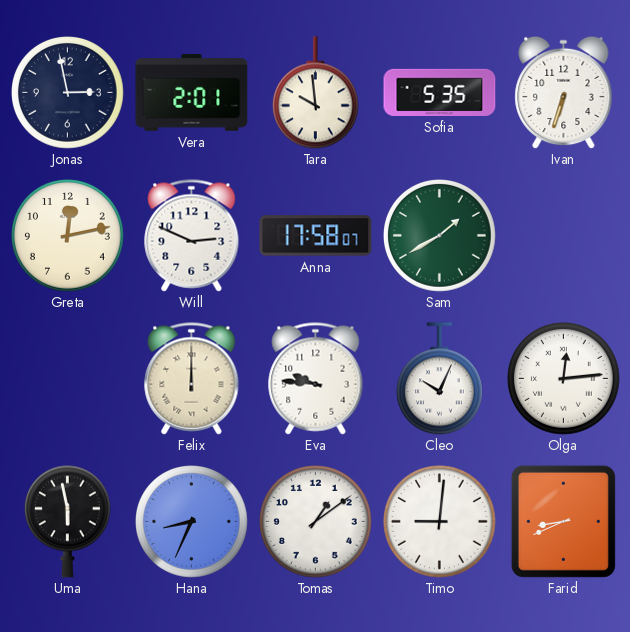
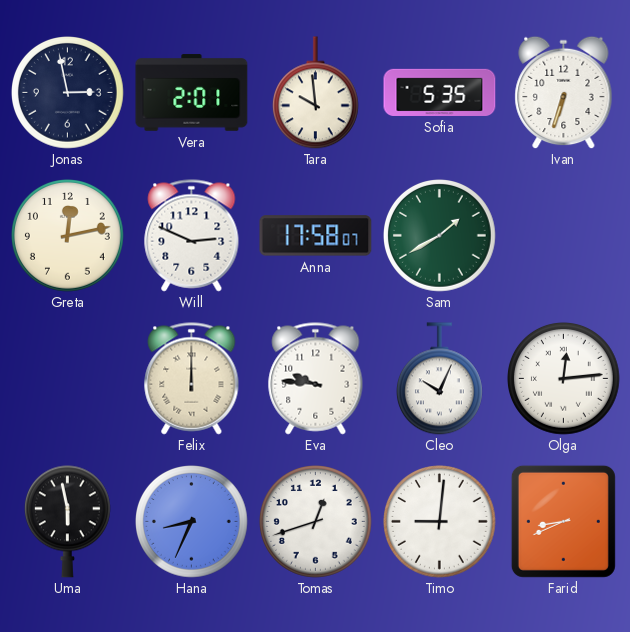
Tomas: 1:09 -> 12:42 (316, 522)
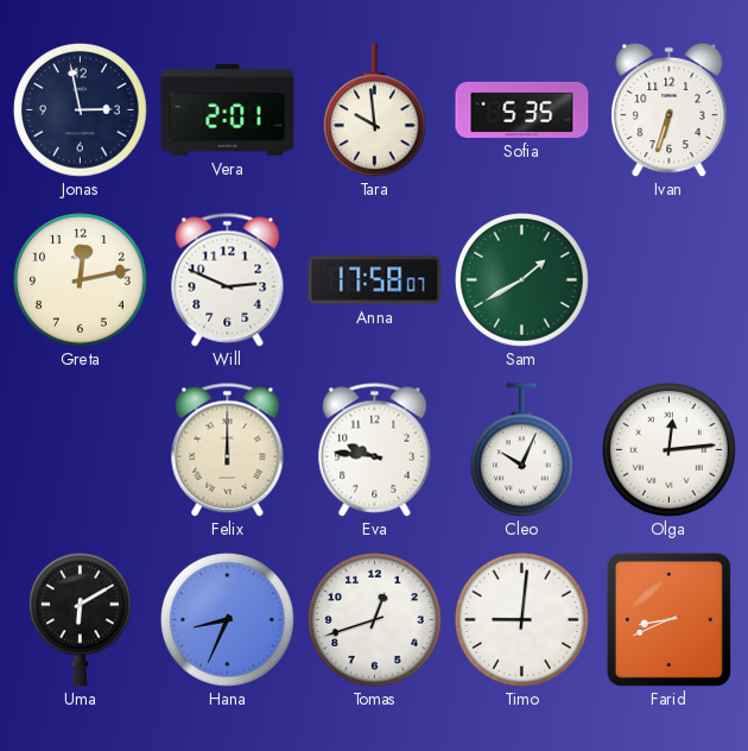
Uma: 5:58 -> 6:10 (80, 619)
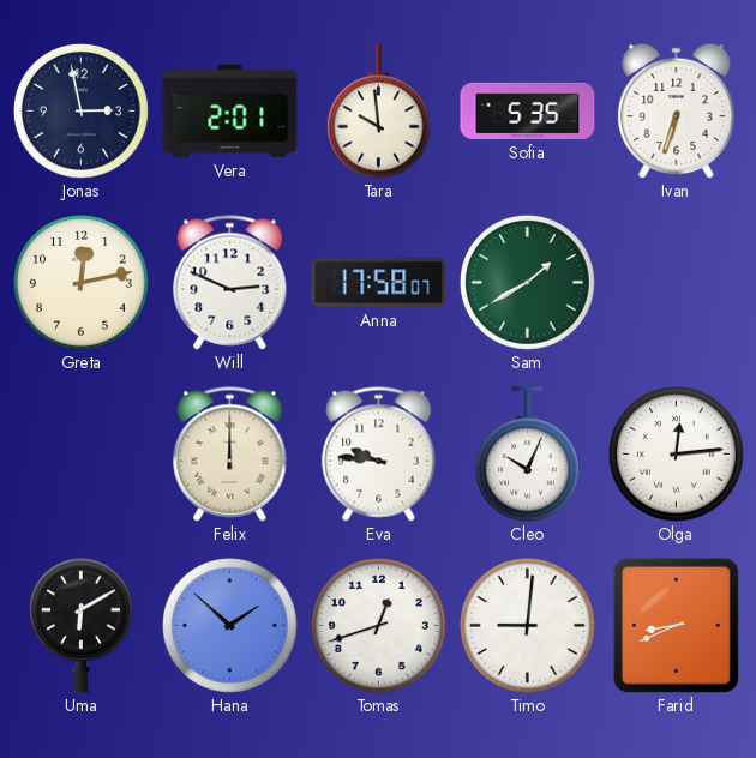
Hana: 8:34 -> 1:52 (230, 626)
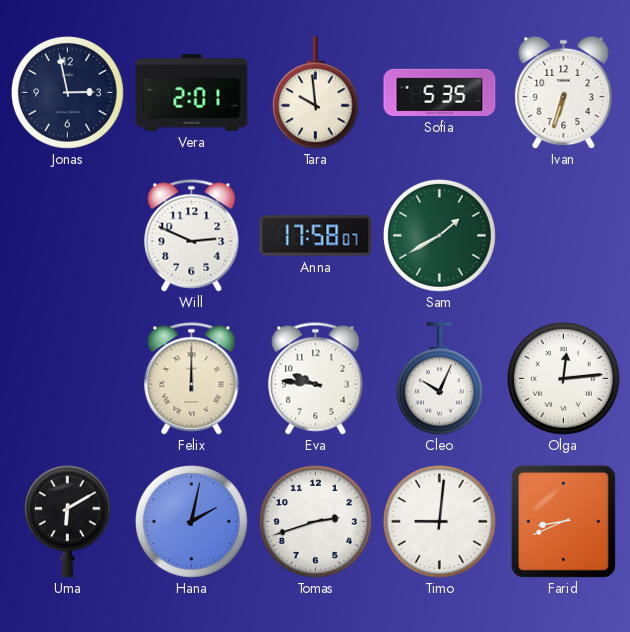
Greta: 12:13 -> none (82, 283)
Hana: 1:52 -> 2:02 (192, 522)
Tomas: 12:42 -> 2:42 (316, 522)
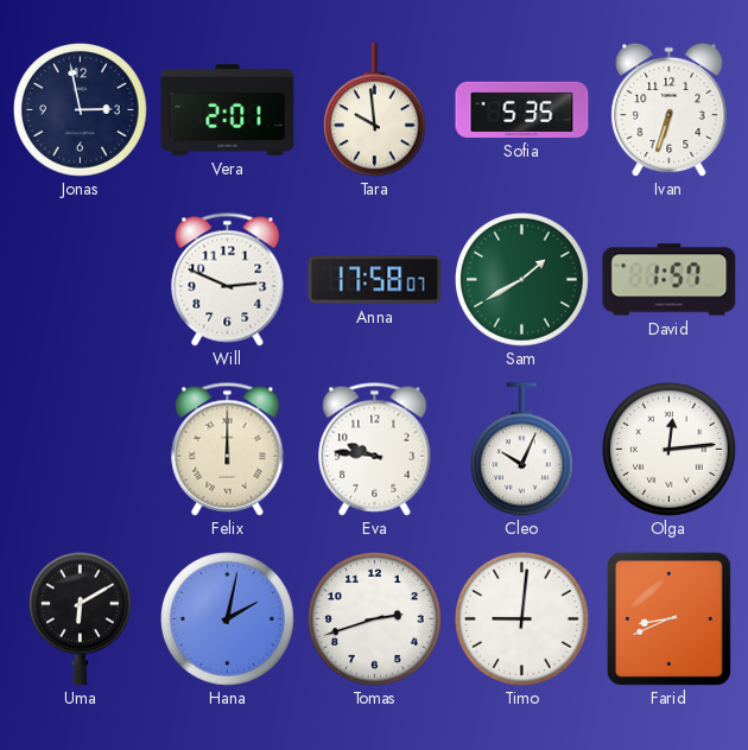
David: none -> 1:57 (670, 280)
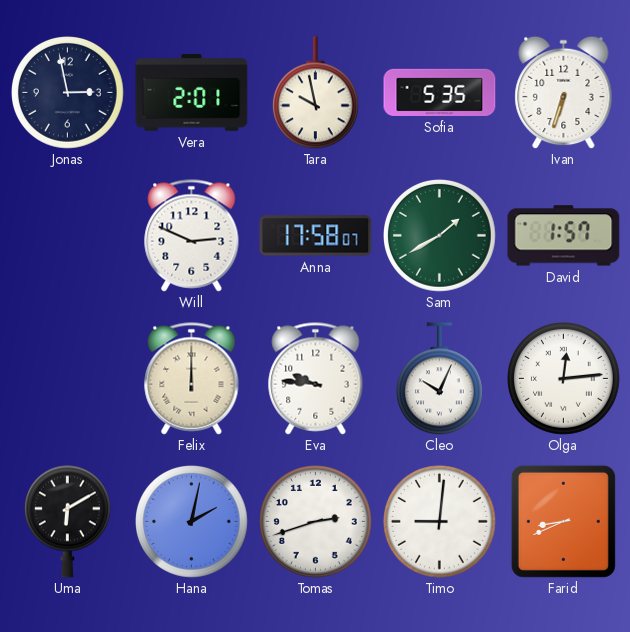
Tara: 9:59 -> 9:58 (315, 93)
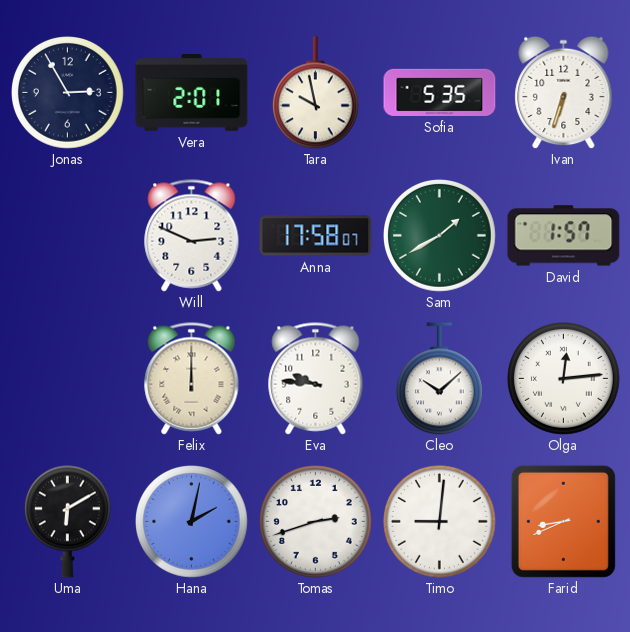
Jonas: 2:58 -> 2:55 (68, 93)
Cleo: 10:04 -> 10:08 (439, 379)
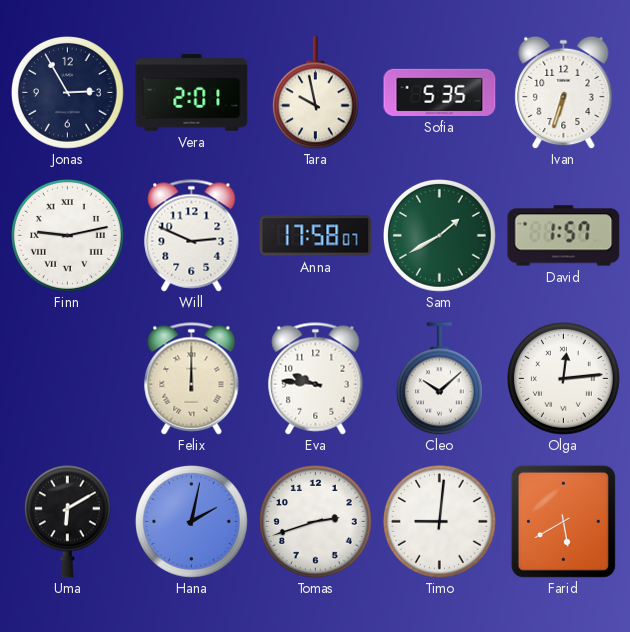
Finn: none -> 9:13 (68, 236)
Farid: 8:41 -> 5:40 (563, 521)
